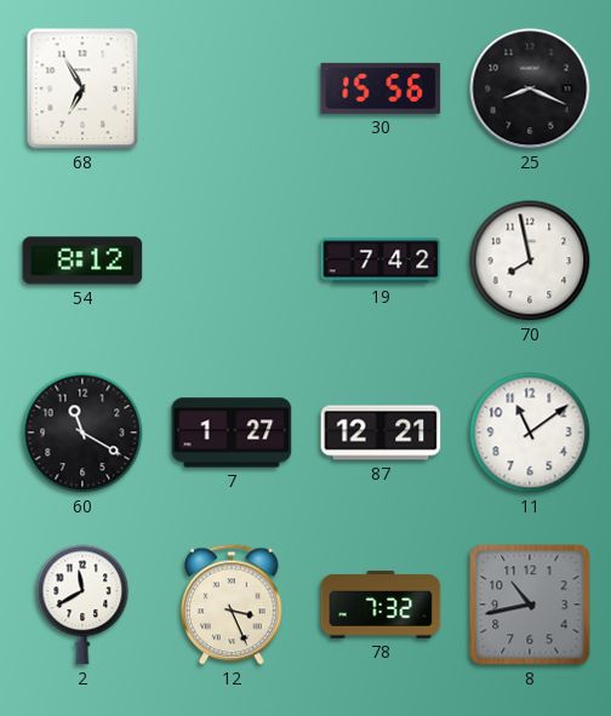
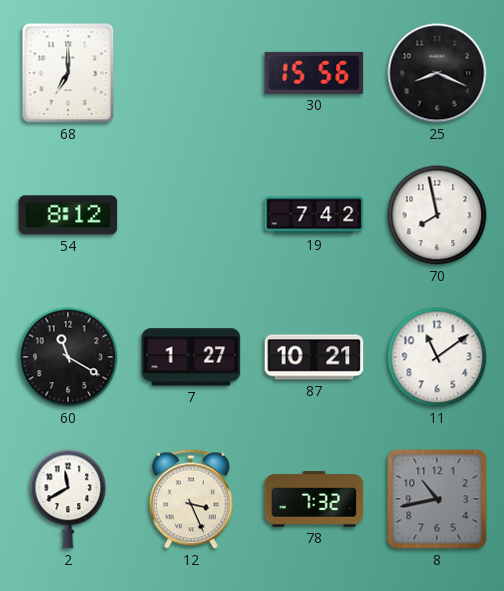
68: 6:55 -> 7:00 (68, 73)
87: 12:21 -> 10:21 (314, 357)
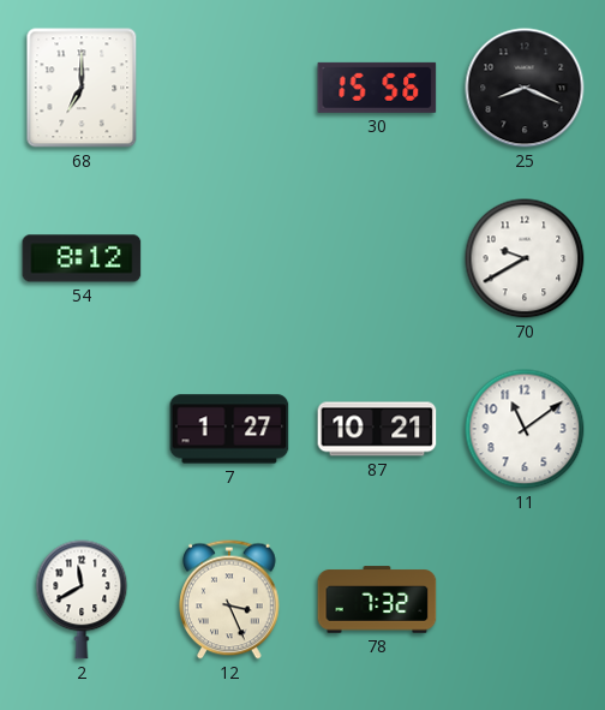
19: 7:42 -> none (314, 215)
70: 7:58 -> 9:40 (525, 258)
60: 11:20 -> none (68, 357)
8: 10:43 -> none (437, 499)
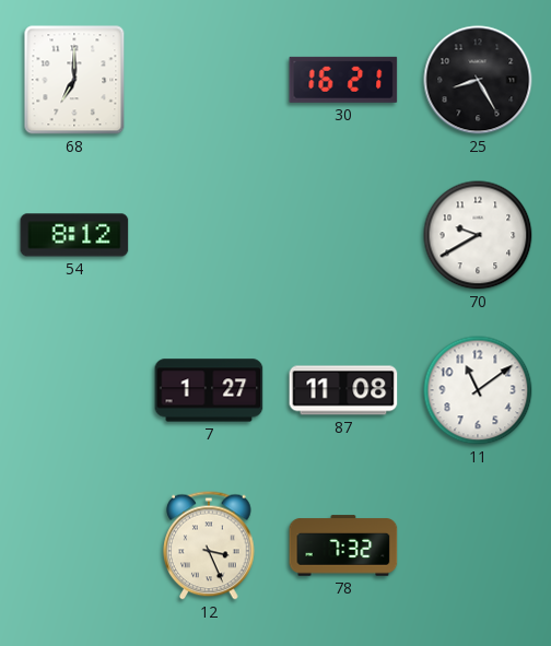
30: 15:56 -> 16:21 (343, 80)
25: 8:19 -> 8:25 (478, 80)
87: 10:21 -> 11:08 (343, 390)
2: 11:40 -> none (82, 599)
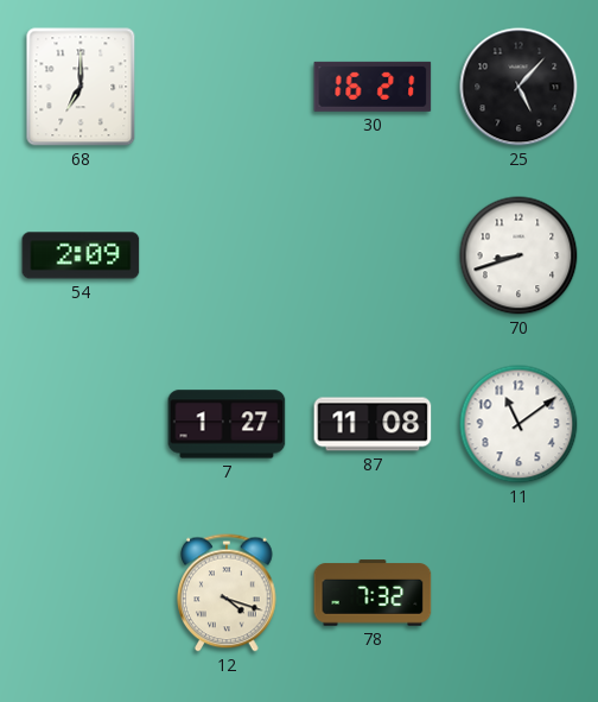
25: 8:25 -> 5:07 (519, 87)
54: 8:12 -> 2:09 (81, 255)
70: 9:40 -> 8:42 (519, 255)
12: 3:26 -> 4:18 (227, 593)
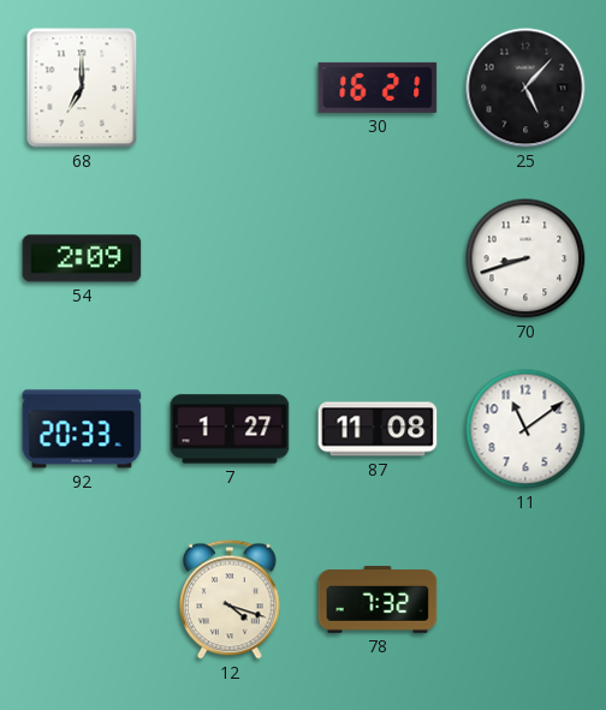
92: none -> 20:33 (82, 429)
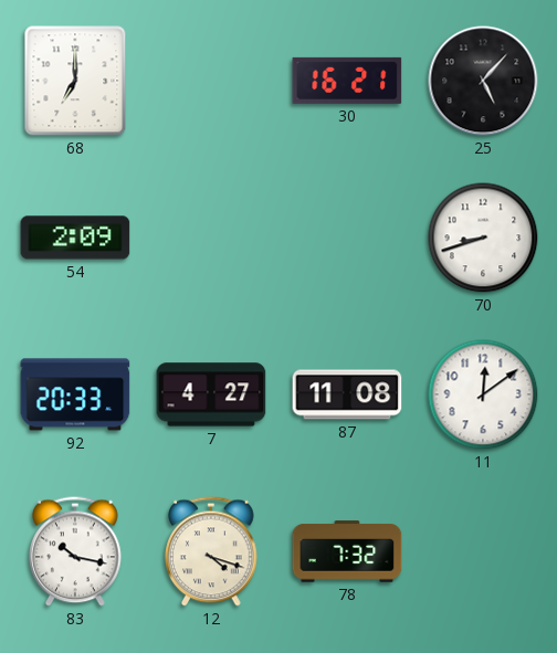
7: 1:27 -> 4:27 (211, 394)
11: 11:09 -> 12:09 (483, 394)
83: none -> 10:17 (75, 551)
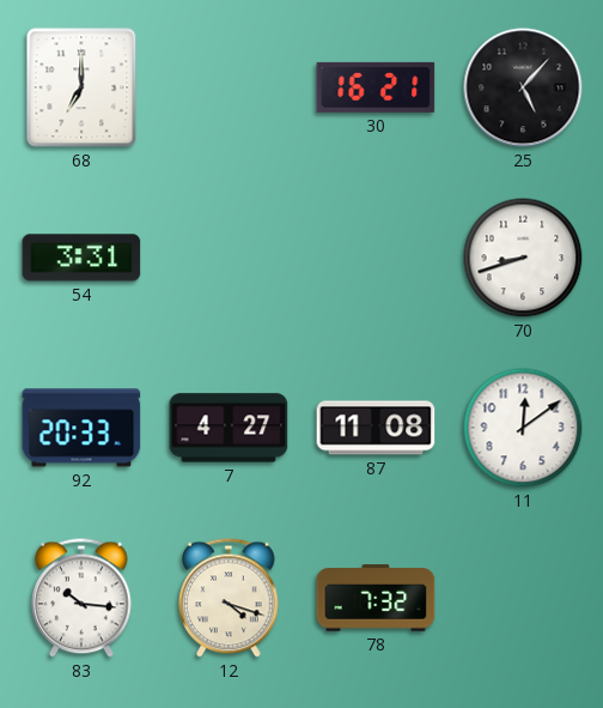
54: 2:09 -> 3:31 (81, 258)
83: 10:17 -> 10:16 (81, 598)
